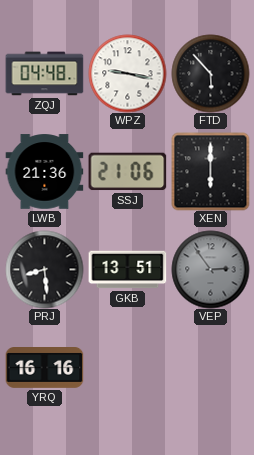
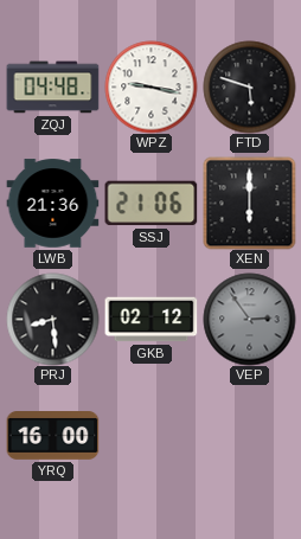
FTD: 5:53 -> 5:48 (249, 86)
GKB: 13:51 -> 02:12 (150, 320)
YRQ: 16:16 -> 16:00 (52, 436)
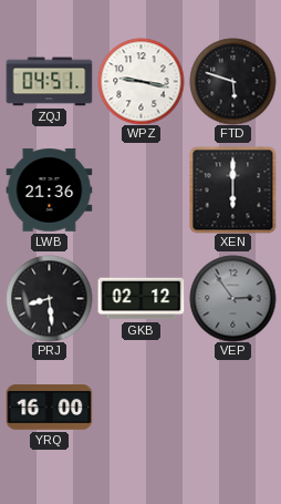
ZQJ: 04:48 -> 04:51 (49, 82)
SSJ: 21:06 -> none (150, 204)
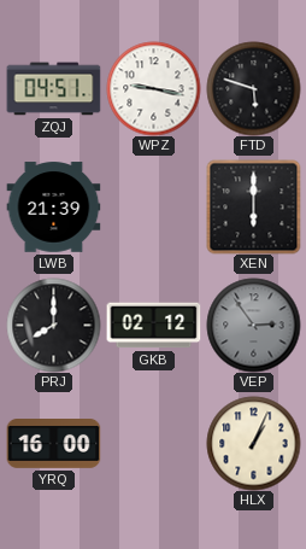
LWB: 21:36 -> 21:39 (53, 208)
PRJ: 8:29 -> 8:00 (53, 325)
HLX: none -> 1:04 (253, 443)
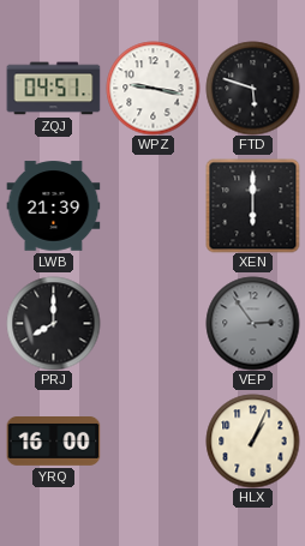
GKB: 02:12 -> none (153, 326)
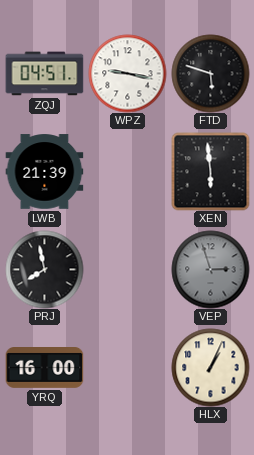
XEN: 6:00 -> 5:59 (210, 171)
PRJ: 8:00 -> 7:58 (44, 269)
VEP: 2:54 -> 2:57 (210, 269)
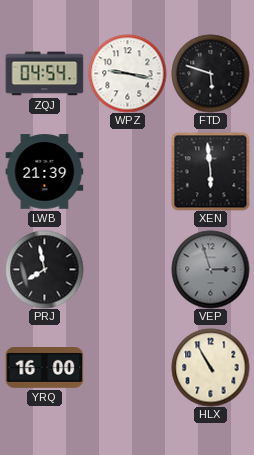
ZQJ: 04:51 -> 04:54 (44, 74)
HLX: 1:04 -> 10:55 (210, 367)
